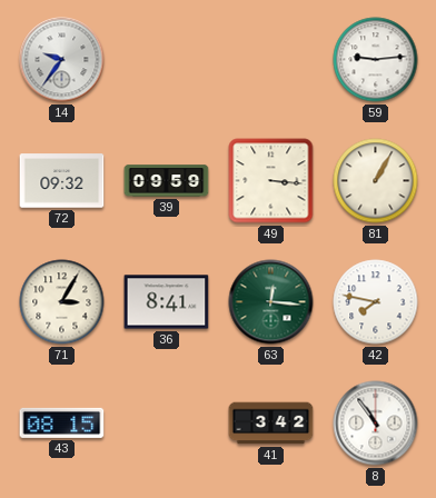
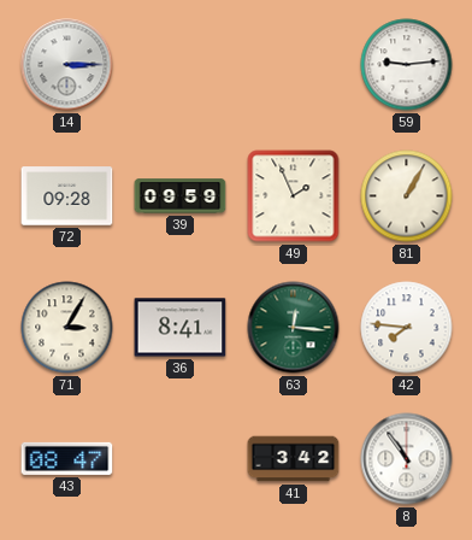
14: 9:36 -> 3:15 (67, 65)
72: 09:32 -> 09:28 (67, 196)
49: 3:16 -> 1:56 (294, 196)
42: 7:47 -> 7:46 (407, 328)
43: 08:15 -> 08:47 (67, 458)
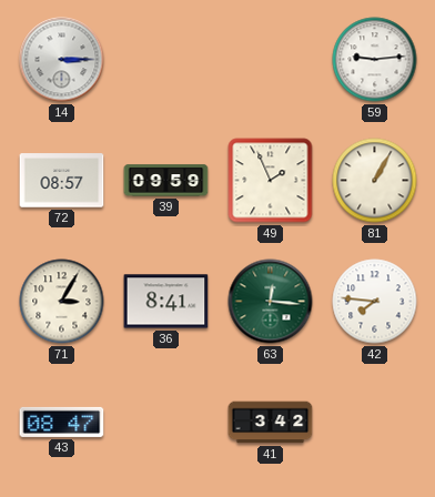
72: 09:28 -> 08:57 (62, 181)
8: 10:54 -> none (407, 459)
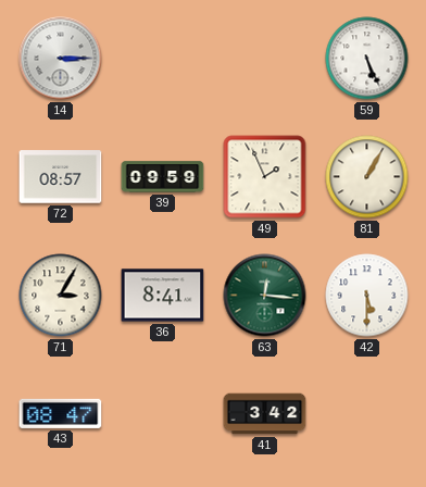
59: 9:14 -> 5:26 (367, 59)
42: 7:46 -> 5:30 (367, 296)
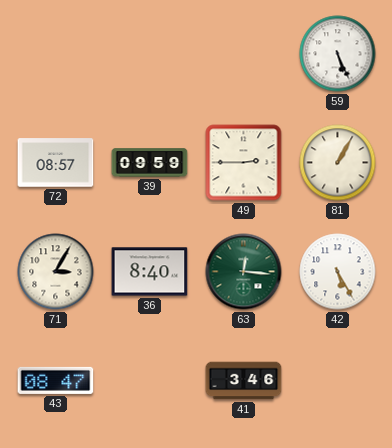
14: 3:15 -> none (61, 59)
49: 1:56 -> 2:45 (244, 163)
36: 8:41 -> 8:40 (150, 272)
42: 5:30 -> 5:25 (338, 272)
41: 3:42 -> 3:46 (244, 381)
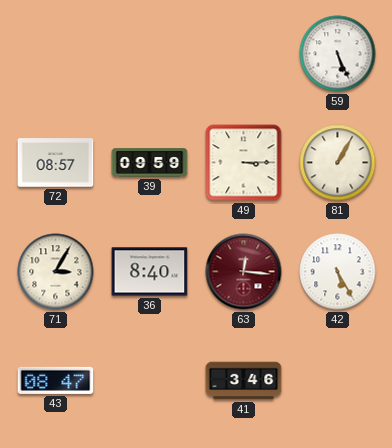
49: 2:45 -> 3:15 (244, 163)
63 dial: green -> burgundy (244, 272)
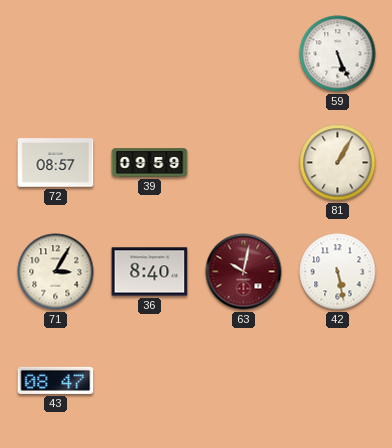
49: 3:15 -> none (244, 163)
63: 12:16 -> 10:02 (244, 272)
42: 5:25 -> 5:28 (338, 272)
41: 3:46 -> none (244, 381)
